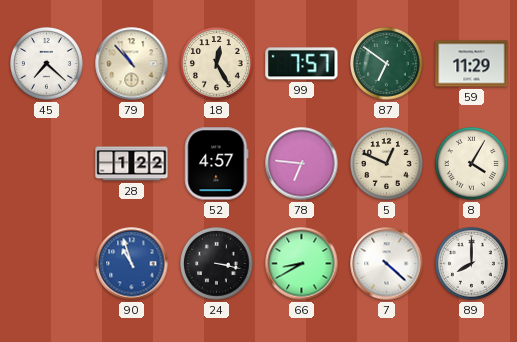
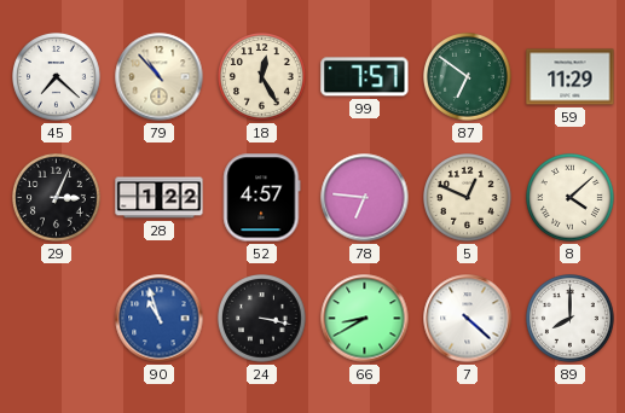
29: none -> 3:04 (57, 198)
8: 4:05 -> 4:08 (571, 198)
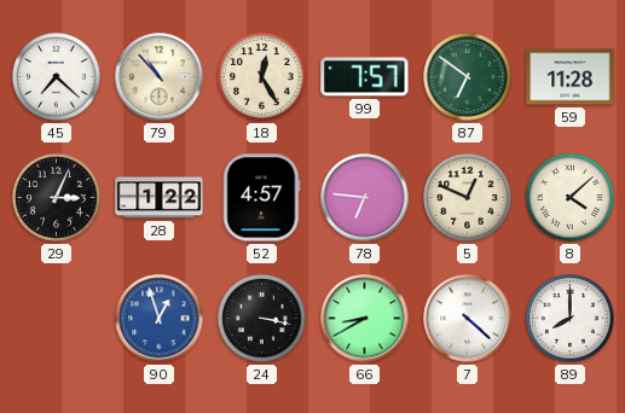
59: 11:29 -> 11:28 (571, 77)
90: 10:57 -> 12:57 (160, 319)
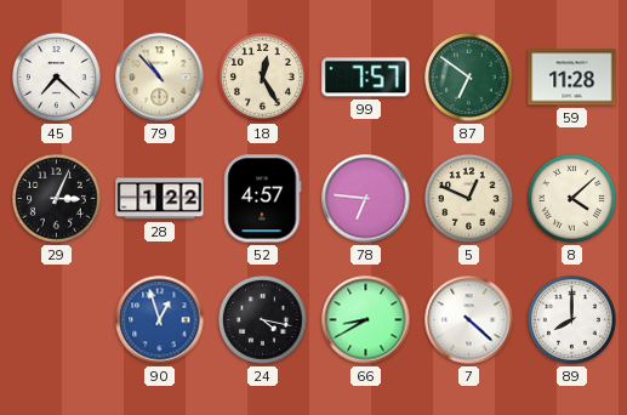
24: 3:17 -> 4:17 (263, 320)
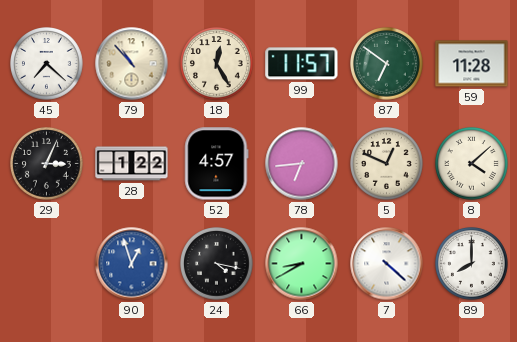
99: 7:57 -> 11:57 (302, 64)
78: 6:46 -> 6:44 (302, 164)
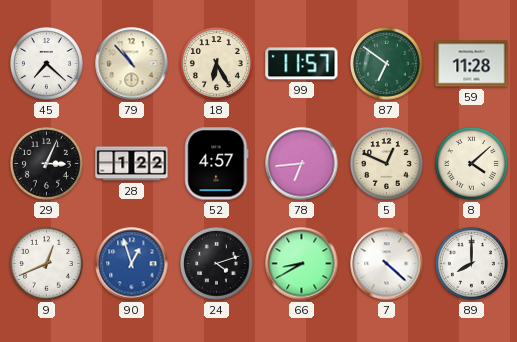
18: 12:25 -> 6:25 (217, 64)
9: none -> 12:41 (47, 264)
24: 4:17 -> 4:12 (217, 264)
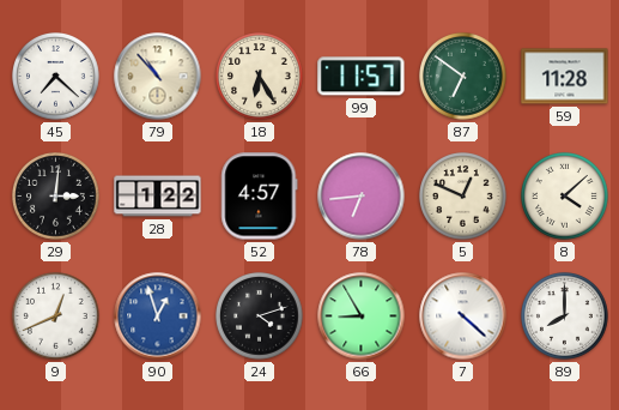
29: 3:04 -> 3:01 (56, 197)
66: 8:40 -> 8:55 (362, 316)
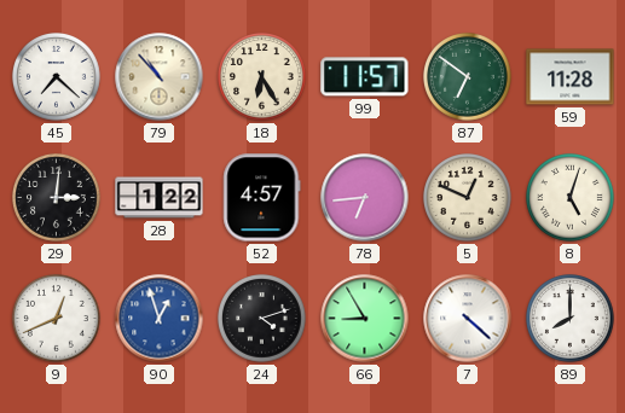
8: 4:08 -> 5:03 (571, 198)
